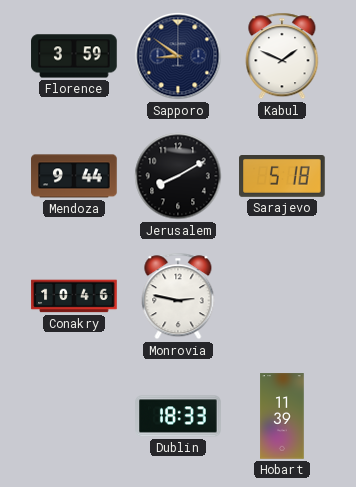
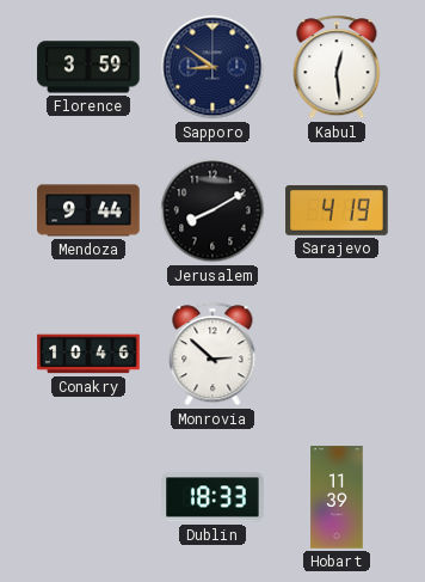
Kabul: 1:49 -> 12:29 (337, 67)
Sarajevo: 5:18 -> 4:19 (337, 212)
Monrovia: 2:47 -> 2:52 (213, 354)
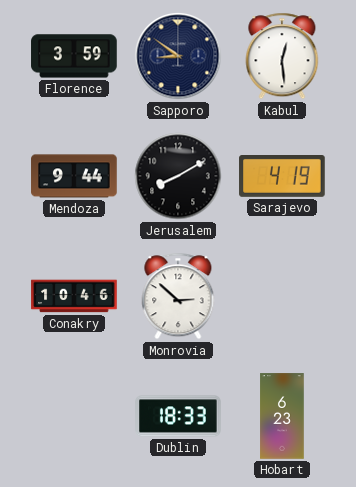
Hobart: 11:39 -> 6:23 (282, 416)
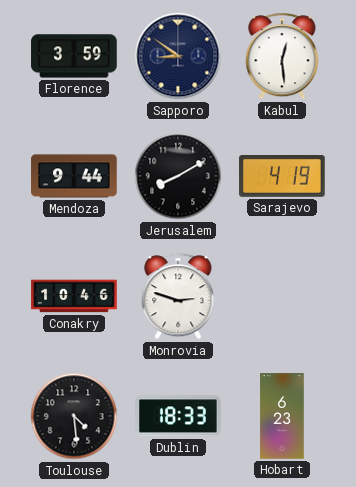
Monrovia: 2:52 -> 2:48 (178, 296)
Toulouse: none -> 4:29 (74, 416)
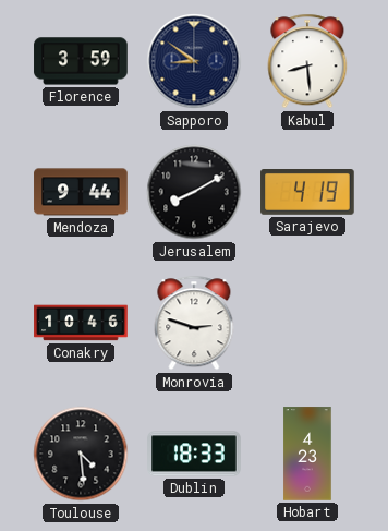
Kabul: 12:29 -> 8:29 (307, 61)
Hobart: 6:23 -> 4:23 (307, 454)
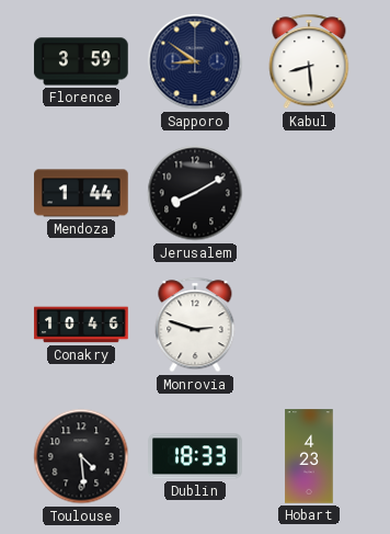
Mendoza: 9:44 -> 1:44 (81, 193)
Sarajevo: 4:19 -> none (307, 193)
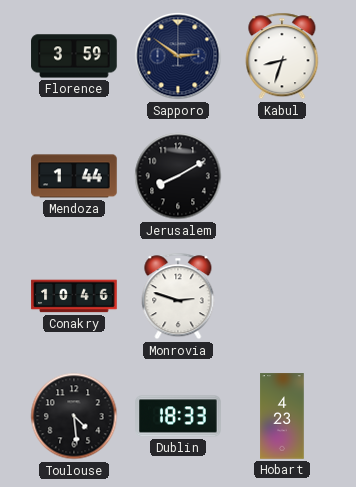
Sapporo: 8:51 -> 2:51 (178, 56)
Kabul: 8:29 -> 8:33 (282, 56)
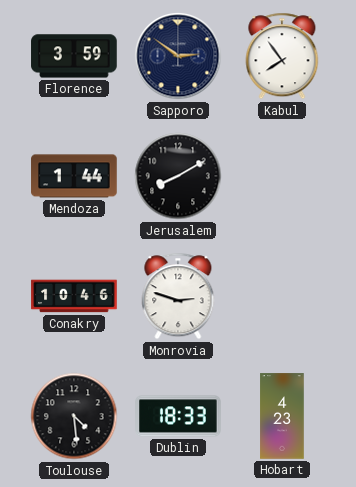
Kabul: 8:33 -> 7:54 (282, 56)
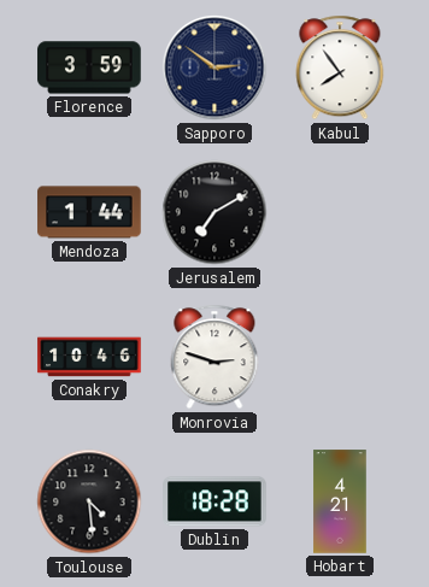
Jerusalem: 8:10 -> 7:10 (214, 212)
Dublin: 18:33 -> 18:28 (214, 501)
Hobart: 4:23 -> 4:21 (340, 501)
